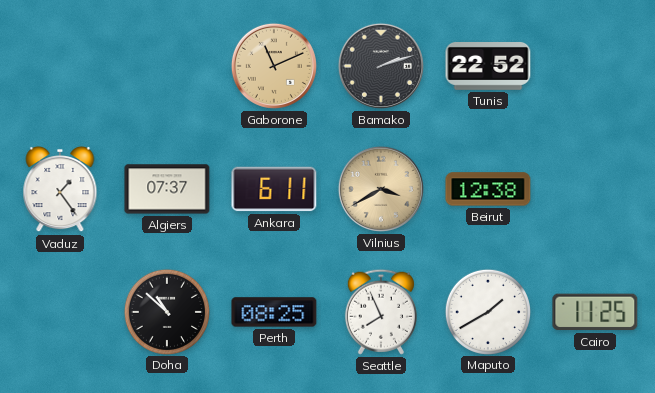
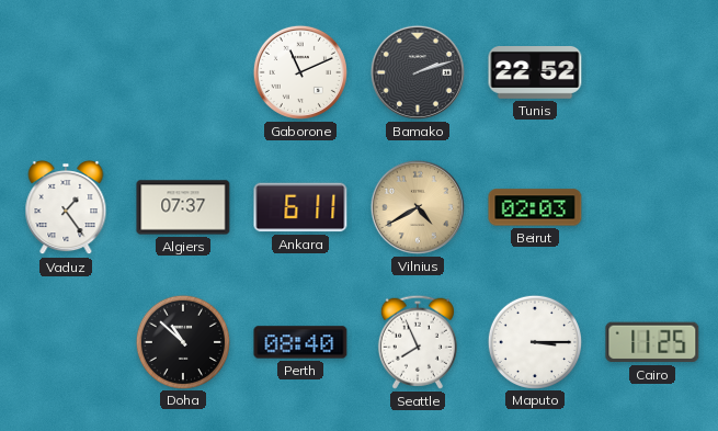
Gaborone dial: champagne -> white (300, 72)
Vilnius: 3:40 -> 4:40 (418, 207)
Beirut: 12:38 -> 02:03 (535, 207)
Perth: 08:25 -> 08:40 (300, 342)
Maputo: 1:40 -> 3:15 (534, 341)
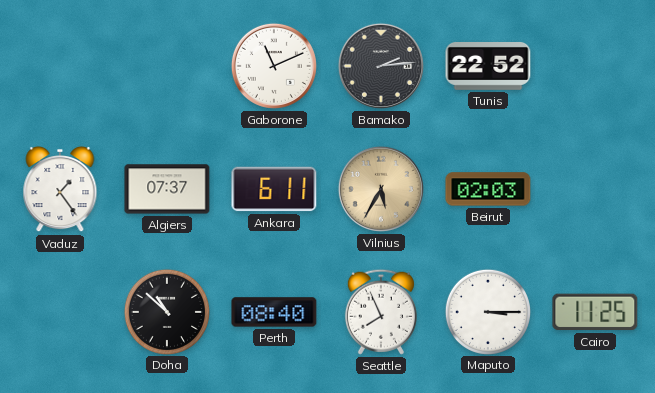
Bamako: 2:12 -> 2:14 (381, 66)
Vilnius: 4:40 -> 5:35 (381, 189)
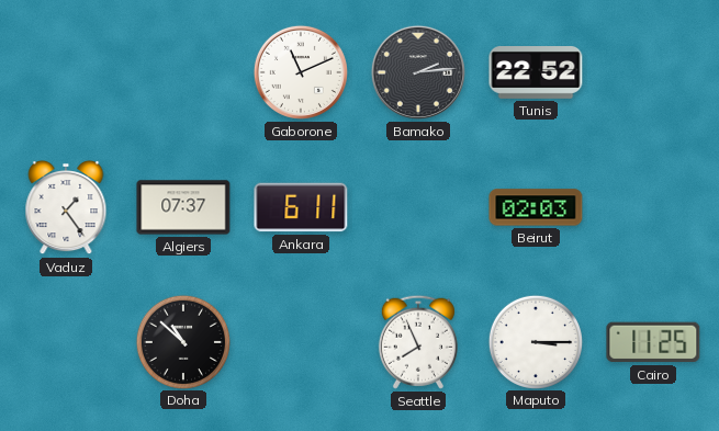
Vilnius: 5:35 -> none (381, 189)
Perth: 08:40 -> none (274, 312)
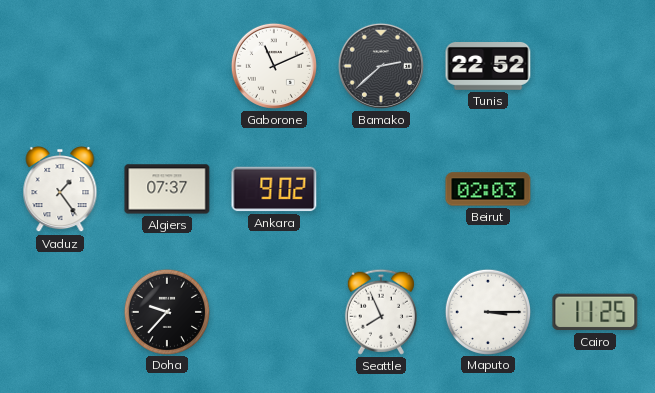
Bamako: 2:14 -> 2:38 (381, 66)
Ankara: 6:11 -> 9:02 (274, 189)
Doha: 10:52 -> 9:37 (166, 311)
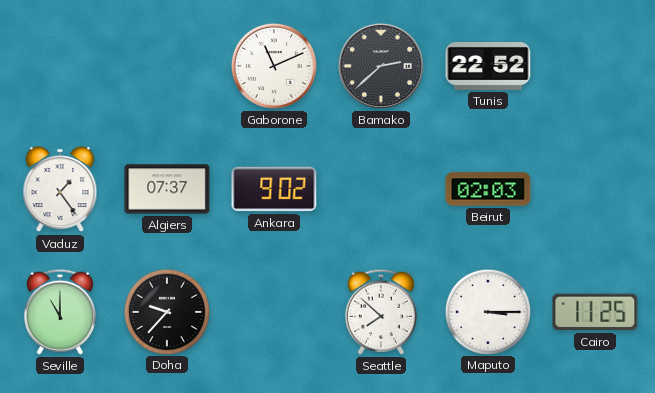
Seville: none -> 11:00 (60, 312)
Seattle: 7:56 -> 7:52 (381, 312)
